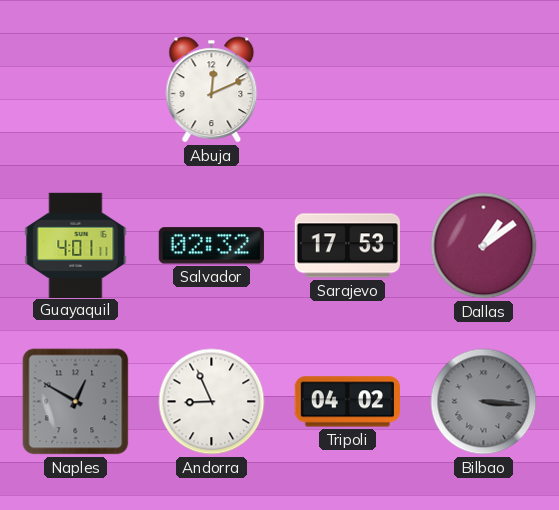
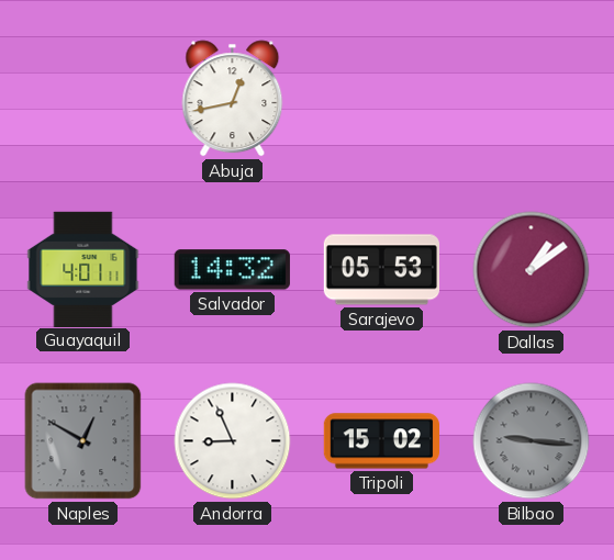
Abuja: 12:11 -> 12:43 (233, 99)
Salvador: 02:32 -> 14:32 (232, 270)
Sarajevo: 17:53 -> 05:53 (381, 270)
Tripoli: 04:02 -> 15:02 (381, 441)
Bilbao: 3:16 -> 9:16 (532, 441)
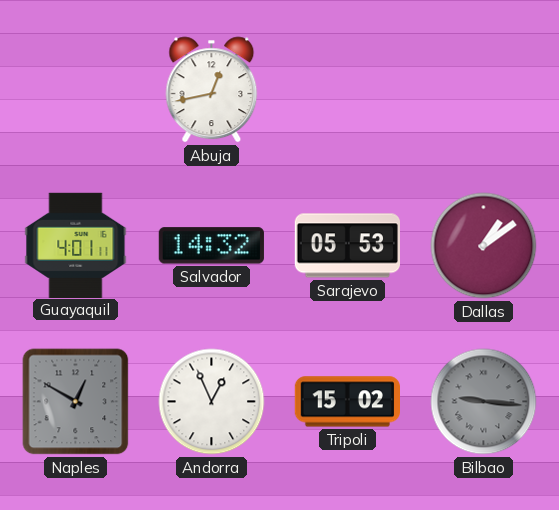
Andorra: 8:56 -> 12:56 (212, 402)
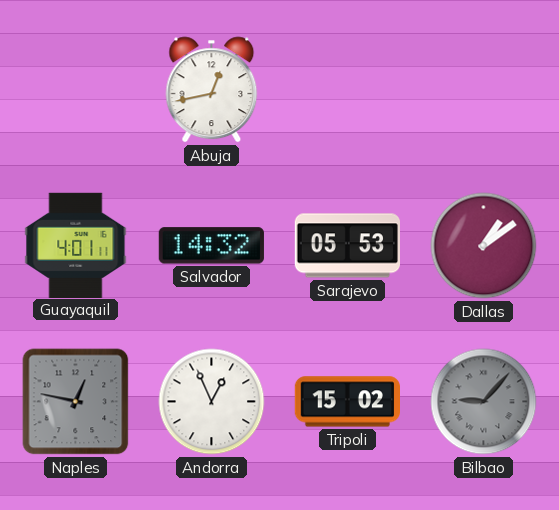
Naples: 12:50 -> 12:47 (76, 402)
Bilbao: 9:16 -> 9:07 (484, 402)
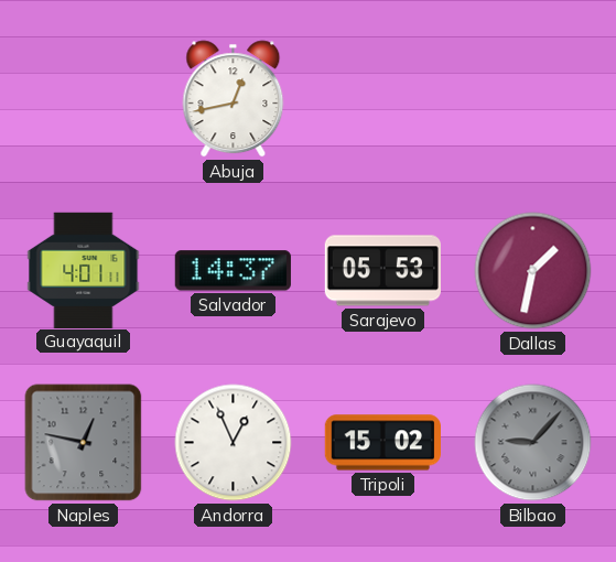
Salvador: 14:32 -> 14:37 (233, 271)
Dallas: 1:09 -> 1:32 (533, 271)
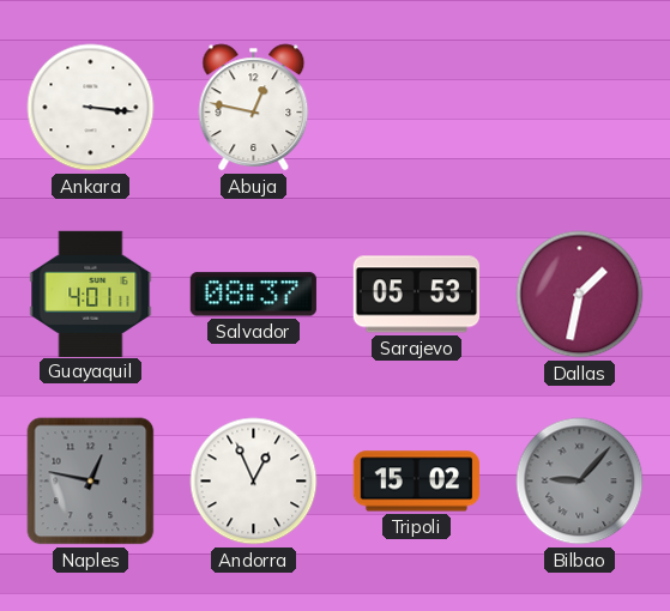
Ankara: none -> 3:16 (91, 108)
Abuja: 12:43 -> 12:47 (254, 108)
Salvador: 14:37 -> 08:37 (253, 295)
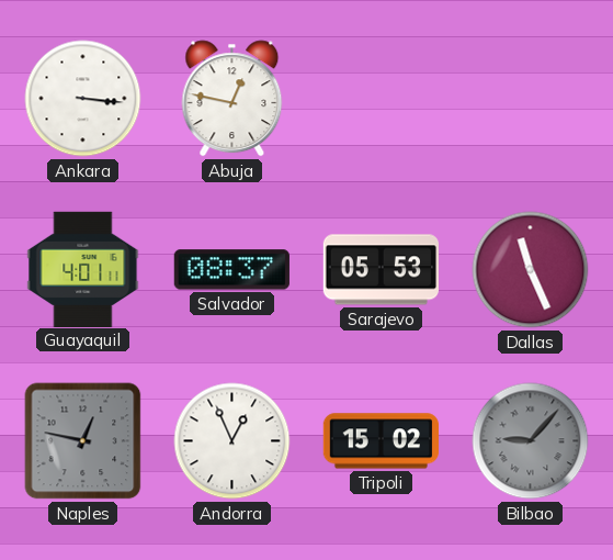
Dallas: 1:32 -> 11:26 (531, 270)
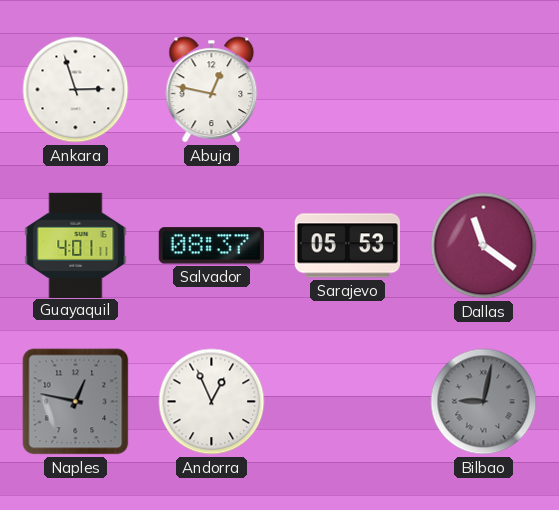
Ankara: 3:16 -> 2:57 (76, 90)
Dallas: 11:26 -> 11:21 (484, 246)
Tripoli: 15:02 -> none (381, 441)
Bilbao: 9:07 -> 9:02 (484, 402)
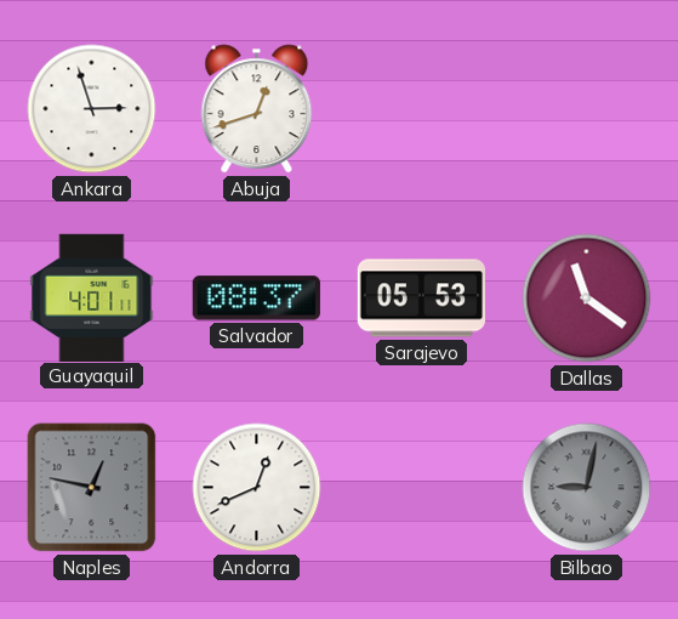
Abuja: 12:47 -> 12:42 (257, 109)
Andorra: 12:56 -> 12:41 (257, 488)
